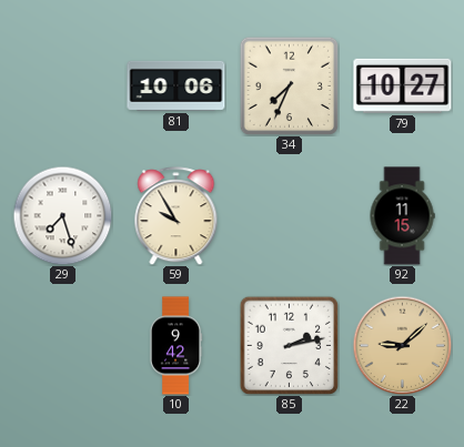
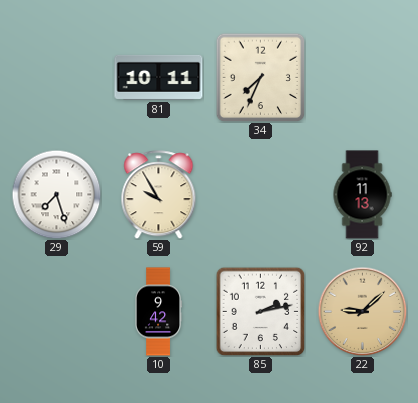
81: 10:06 -> 10:11 (159, 77)
79: 10:27 -> none (403, 85)
92: 11:15 -> 11:13 (362, 195)
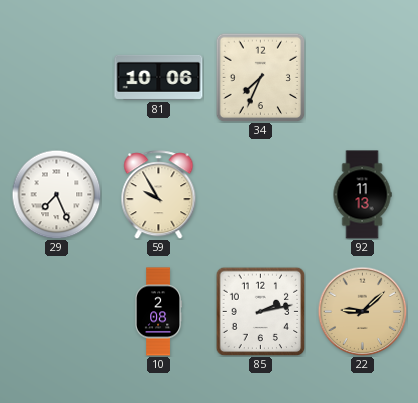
81: 10:11 -> 10:06 (159, 77)
29: 7:27 -> 7:26 (56, 194)
10: 9:42 -> 2:08 (159, 312)
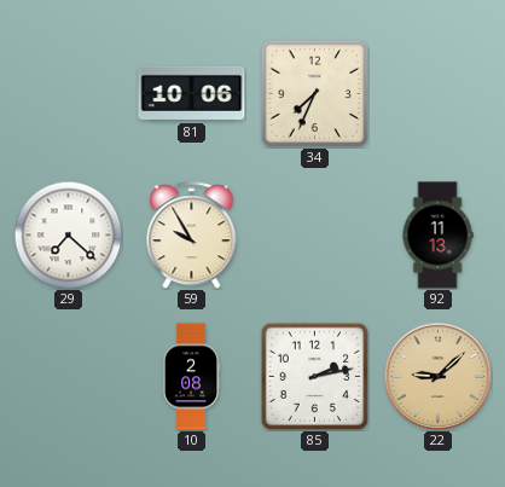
29: 7:26 -> 7:22 (68, 234)
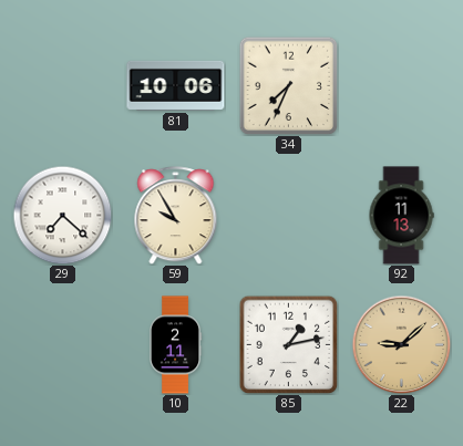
10: 2:08 -> 2:11 (176, 345)
85: 2:13 -> 1:13 (288, 344)
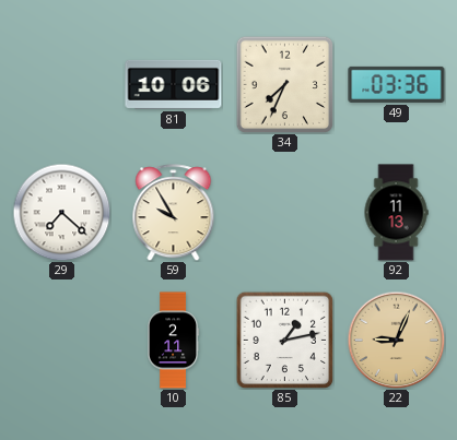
49: none -> 03:36 (397, 84)
22: 9:08 -> 9:04 (396, 340)
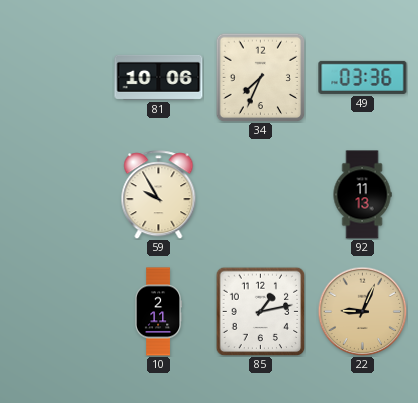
29: 7:22 -> none (61, 212)
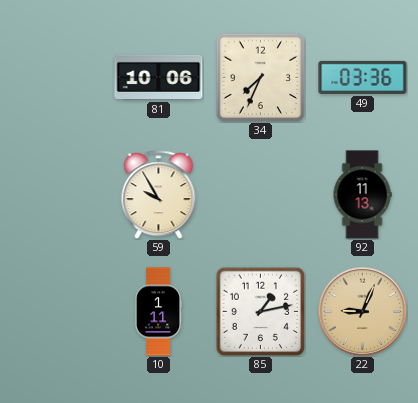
10: 2:11 -> 1:11 (159, 312)
